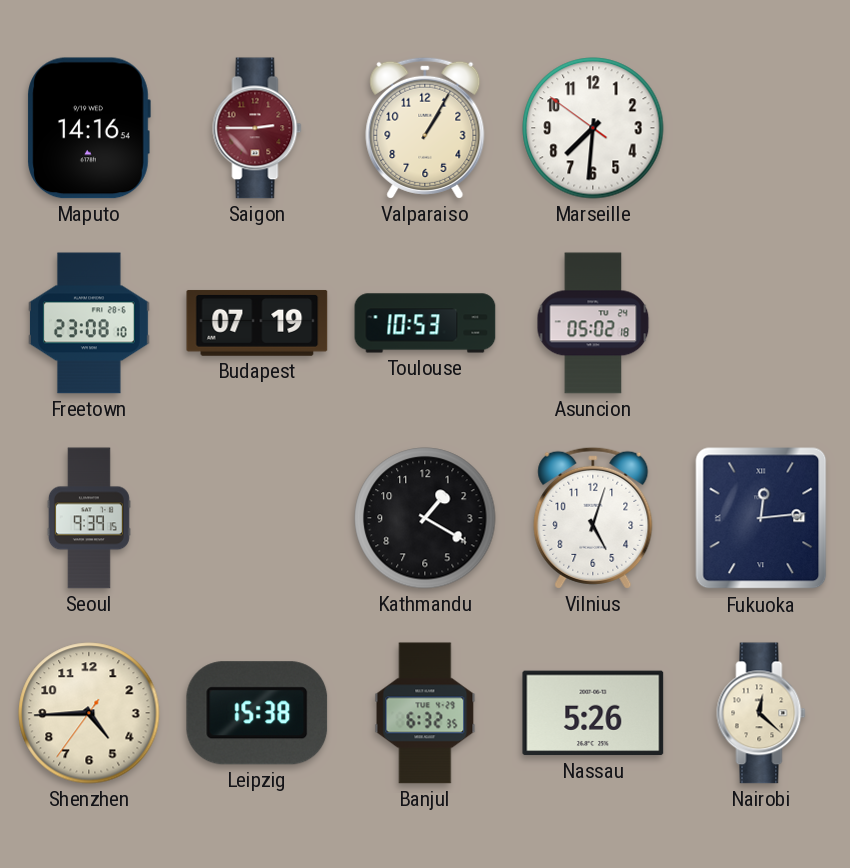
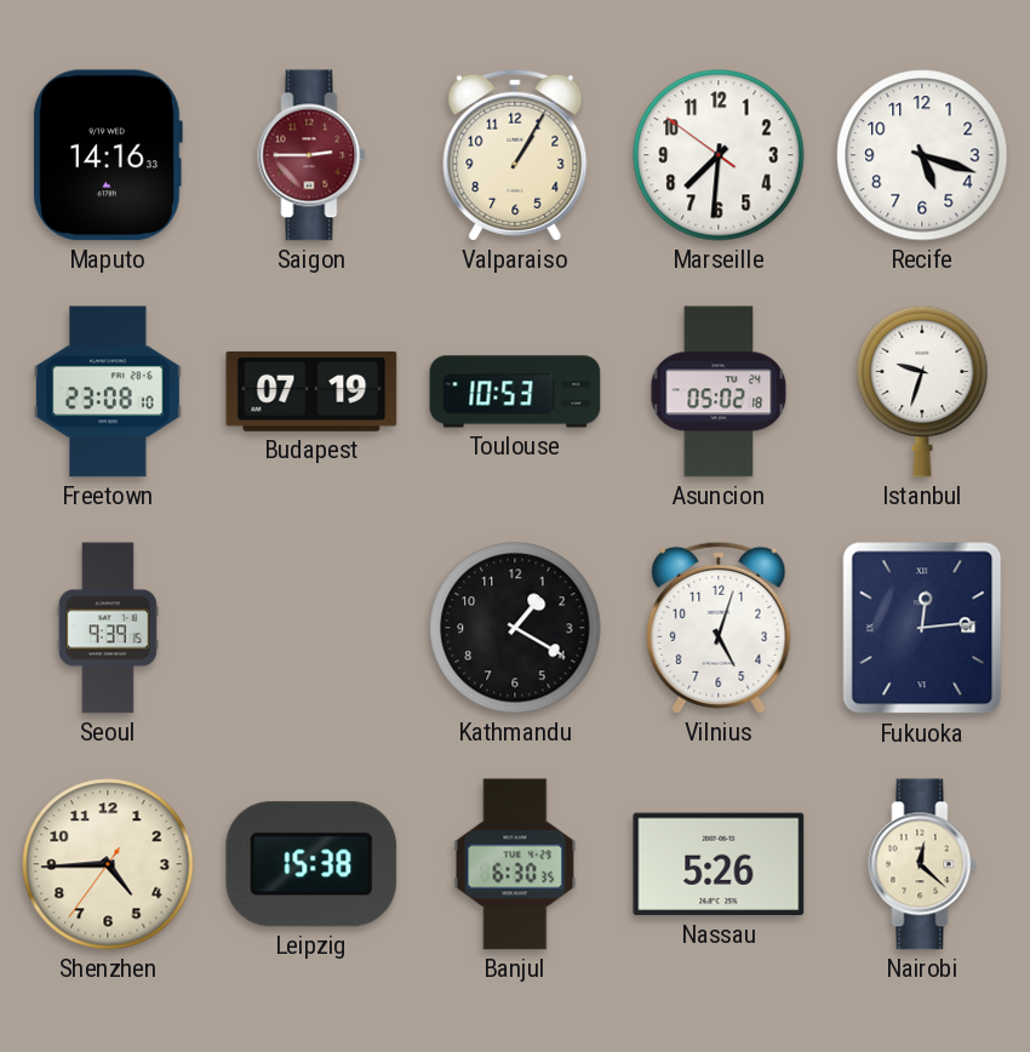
Maputo: 14:16:54 -> 14:16:33 (108, 155)
Recife: none -> 5:18 (922, 155)
Istanbul: none -> 9:33 (922, 391)
Banjul: 6:32 -> 6:30 (515, 864)
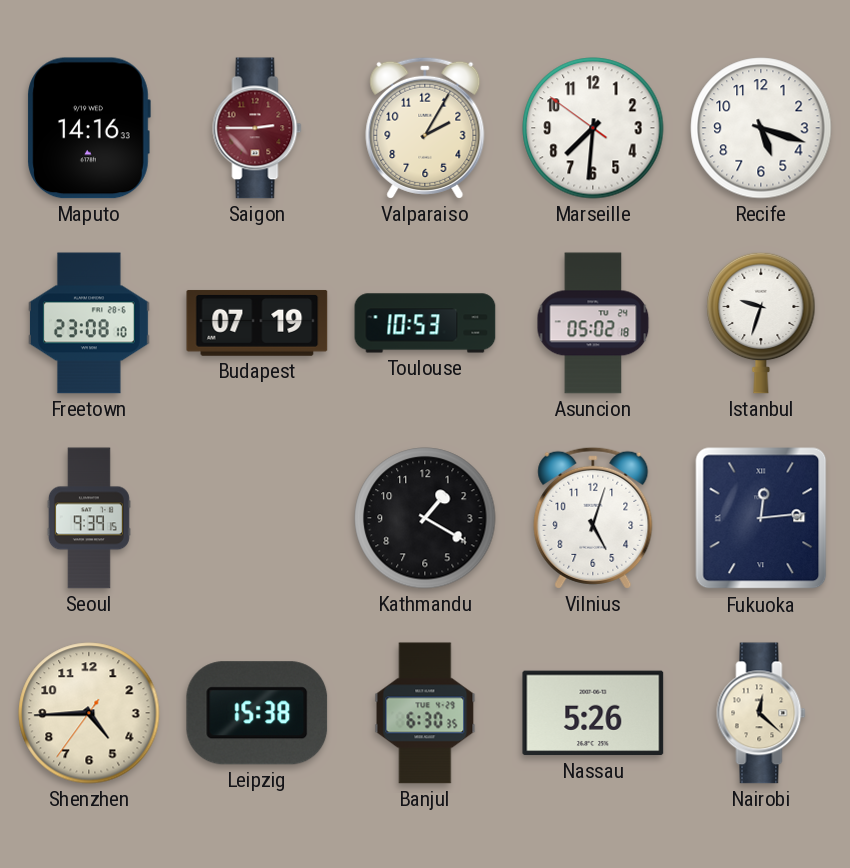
Valparaiso: 1:05 -> 2:05 (425, 128)
